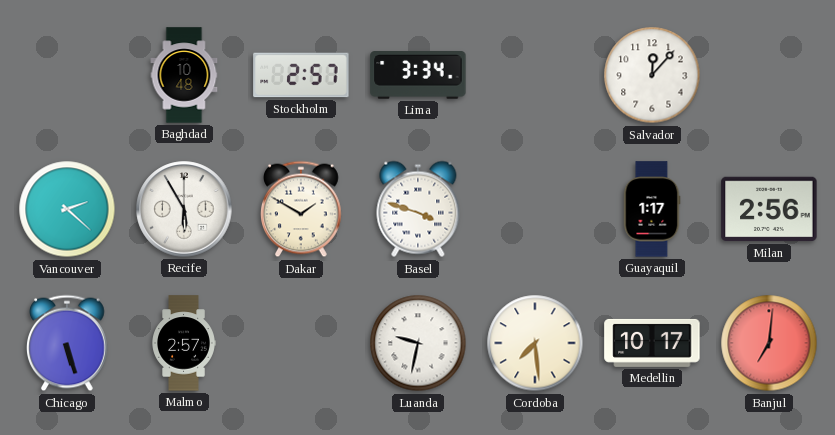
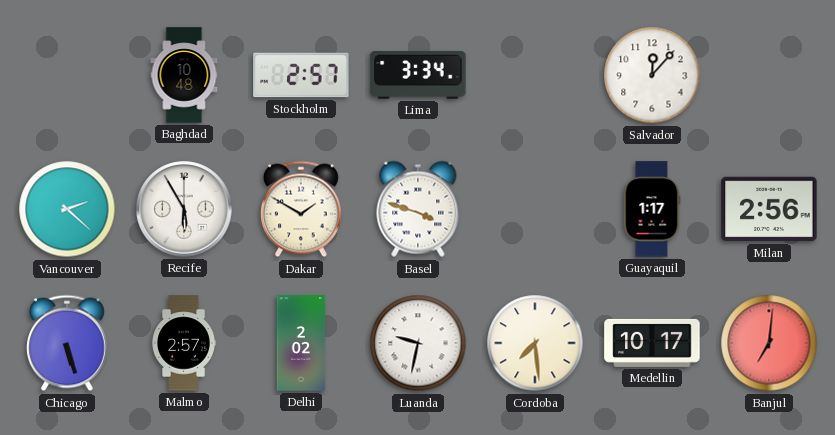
Delhi: none -> 2:02 (301, 343)
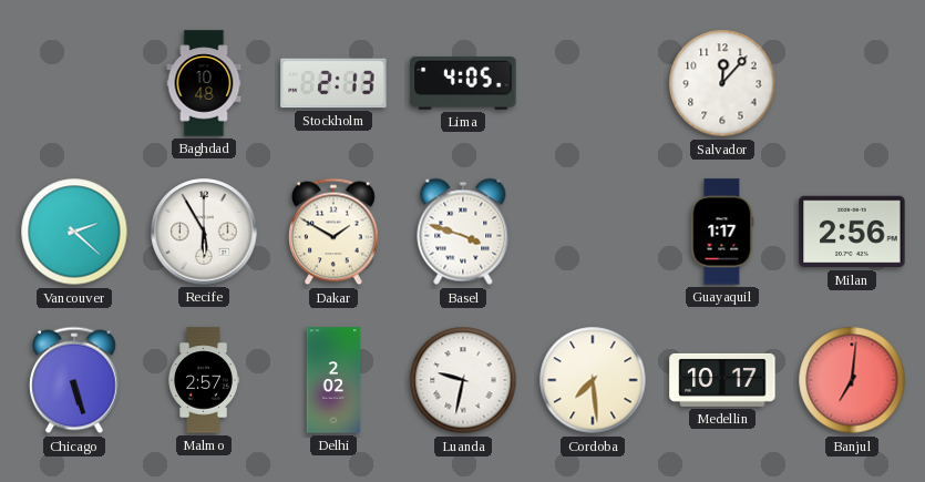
Stockholm: 2:57 -> 2:13 (333, 83)
Lima: 3:34 -> 4:05 (463, 84)
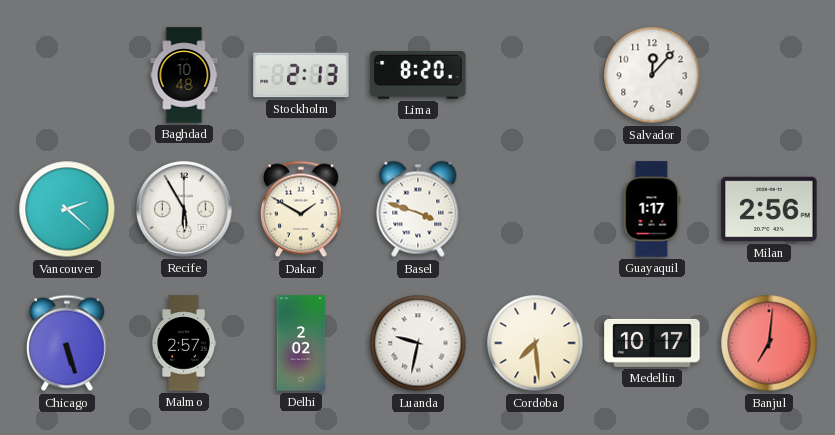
Lima: 4:05 -> 8:20 (418, 76)
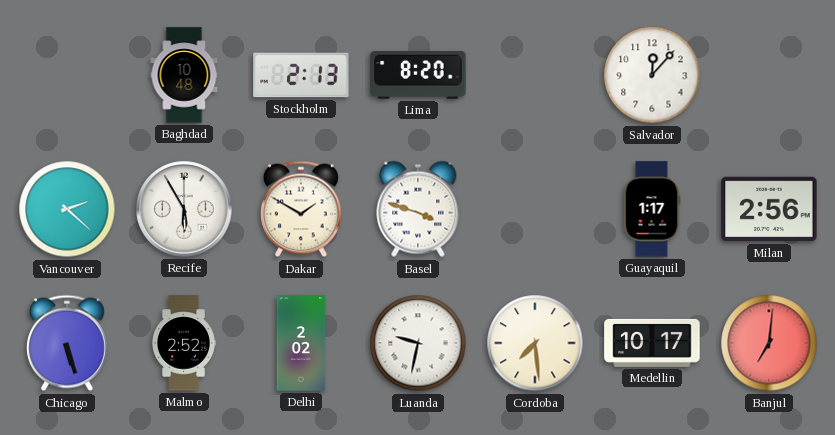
Malmo: 2:57 -> 2:52 (184, 343)
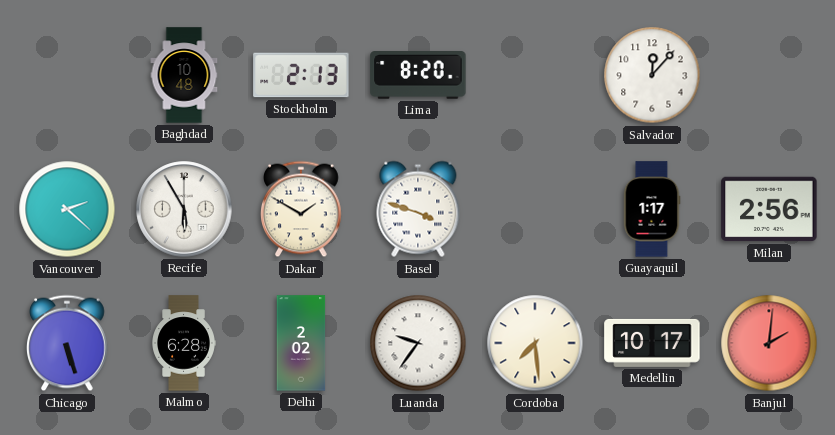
Malmo: 2:52 -> 6:28 (184, 343)
Luanda: 9:32 -> 9:36 (418, 343)
Banjul: 7:01 -> 2:01 (769, 343)
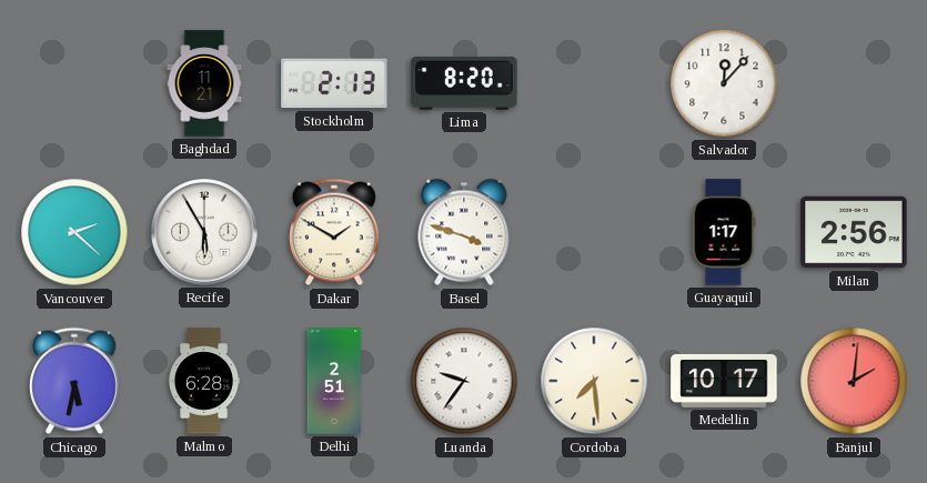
Baghdad: 10:48 -> 11:21 (204, 83)
Chicago: 5:27 -> 5:32 (75, 381)
Delhi: 2:02 -> 2:51 (334, 381)
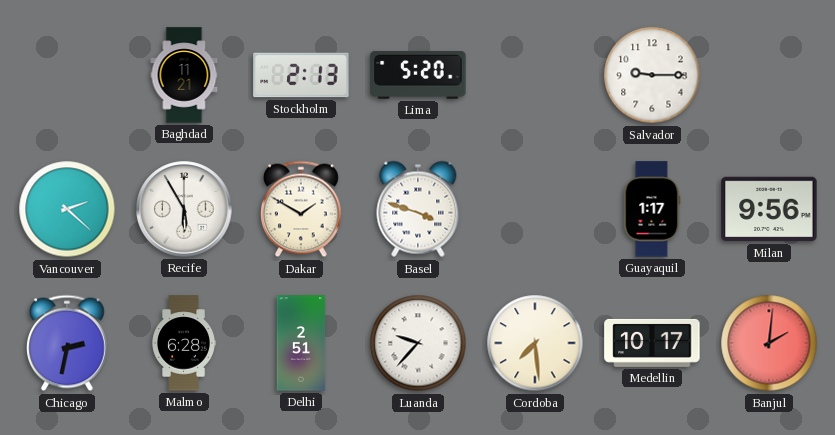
Lima: 8:20 -> 5:20 (418, 76)
Salvador: 12:07 -> 9:15 (652, 75)
Milan: 2:56 -> 9:56 (769, 209)
Chicago: 5:32 -> 2:32 (68, 343)
Luanda: 9:36 -> 9:37 (418, 343)
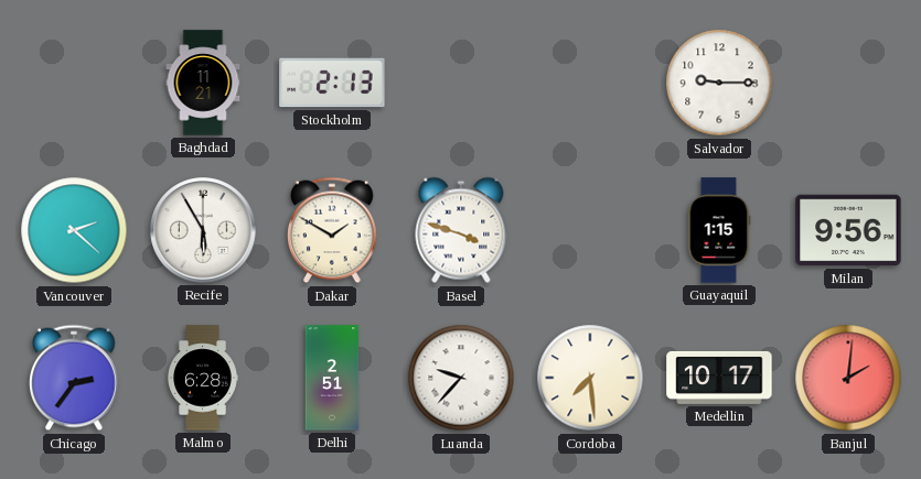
Lima: 5:20 -> none (418, 76)
Guayaquil: 1:17 -> 1:15 (719, 230)
Chicago: 2:32 -> 2:36 (75, 378)
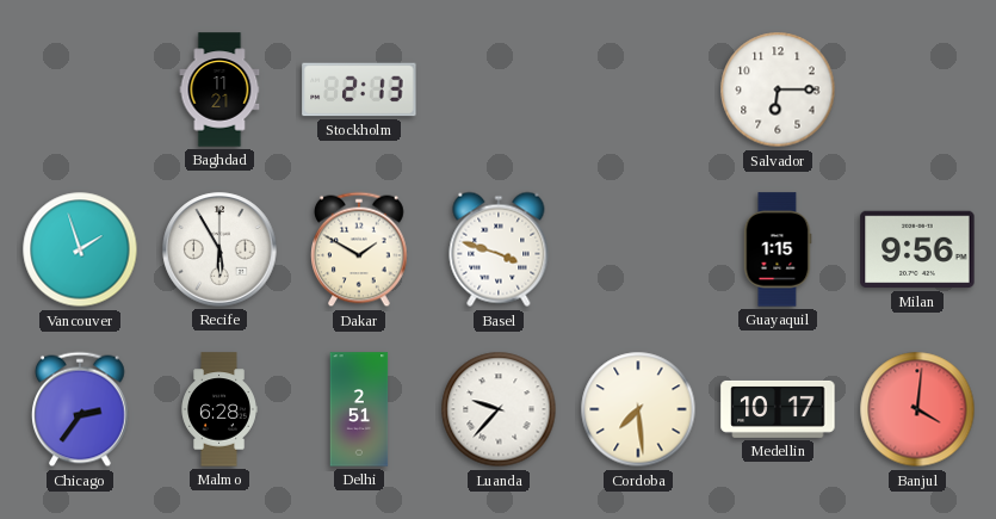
Salvador: 9:15 -> 6:15 (778, 89)
Vancouver: 2:22 -> 1:57 (80, 249)
Banjul: 2:01 -> 4:01 (917, 409)
